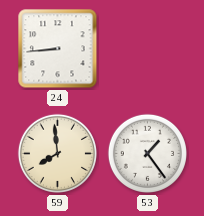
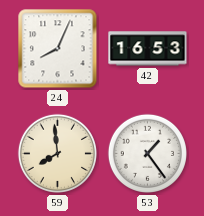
24: 8:44 -> 8:04 (58, 49)
42: none -> 16:53 (148, 49)
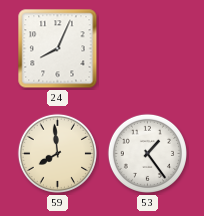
42: 16:53 -> none (148, 49)
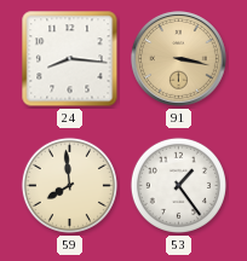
24: 8:04 -> 8:16 (70, 59)
91: none -> 3:17 (178, 58)
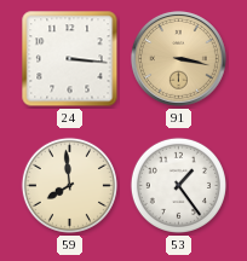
24: 8:16 -> 3:16 (70, 59)
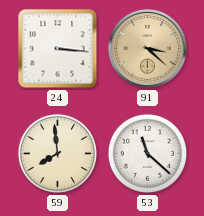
91: 3:17 -> 3:22 (147, 48)
53: 1:24 -> 11:22 (147, 153)
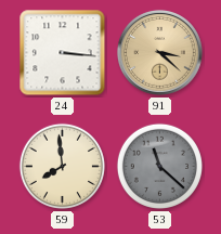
53 dial: white -> grey (159, 166)
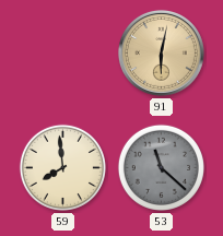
24: 3:16 -> none (63, 53)
91: 3:22 -> 6:02 (161, 52)
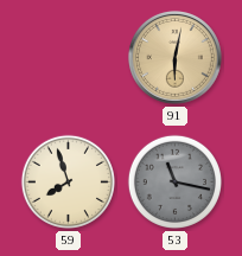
59: 7:59 -> 7:57 (68, 181)
53: 11:22 -> 11:17 (174, 181)
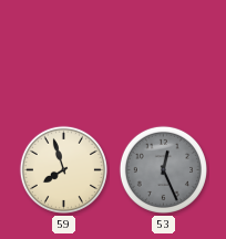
91: 6:02 -> none (174, 57)
53: 11:17 -> 12:26 (163, 169)
